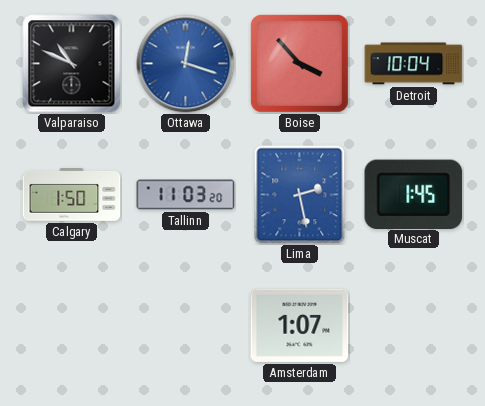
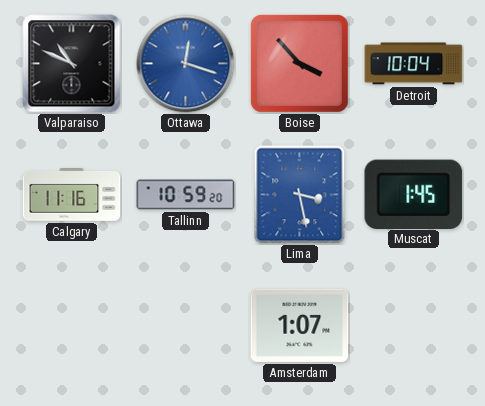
Calgary: 1:50 -> 11:16 (72, 195)
Tallinn: 11:03 -> 10:59 (186, 195)
Lima: 2:28 -> 3:28 (300, 195)
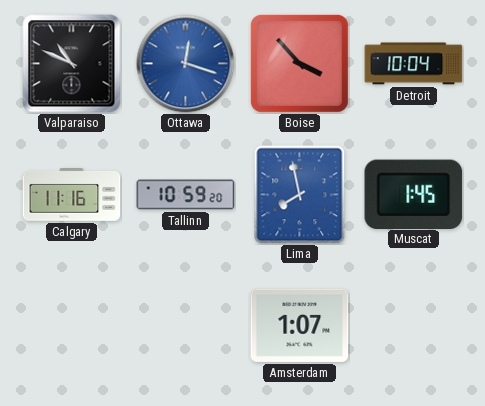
Lima: 3:28 -> 7:58 (300, 195)
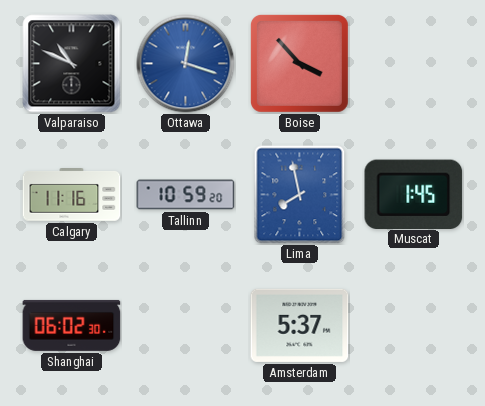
Detroit: 10:04 -> none (414, 64)
Shanghai: none -> 06:02 (72, 325)
Amsterdam: 1:07 -> 5:37 (300, 325)
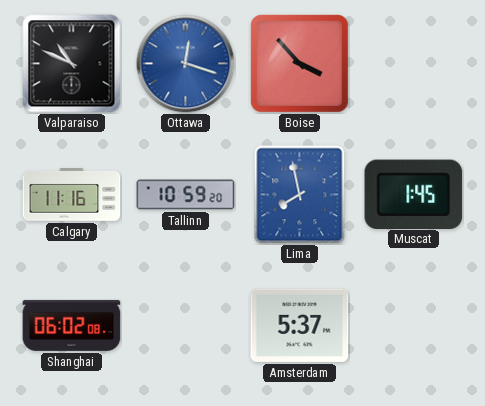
Shanghai: 06:02:30 -> 06:02:08 (72, 325)
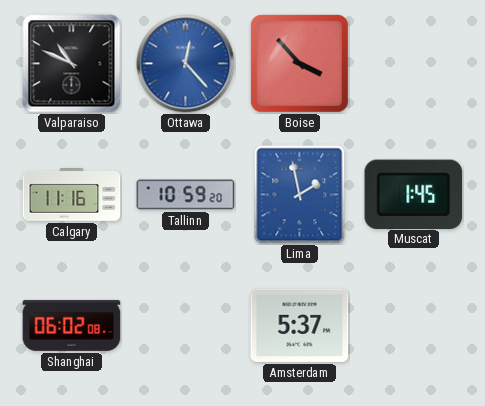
Ottawa: 12:18 -> 12:23 (186, 64)
Lima: 7:58 -> 1:58 (300, 195)
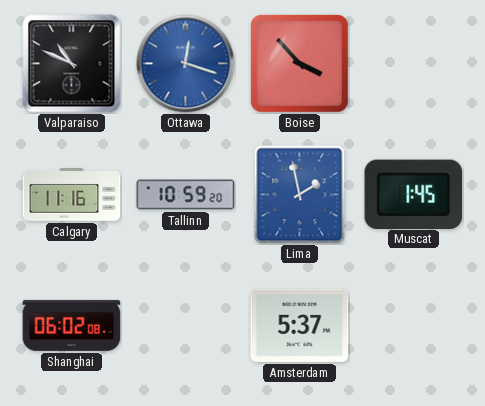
Ottawa: 12:23 -> 12:18 (186, 64)
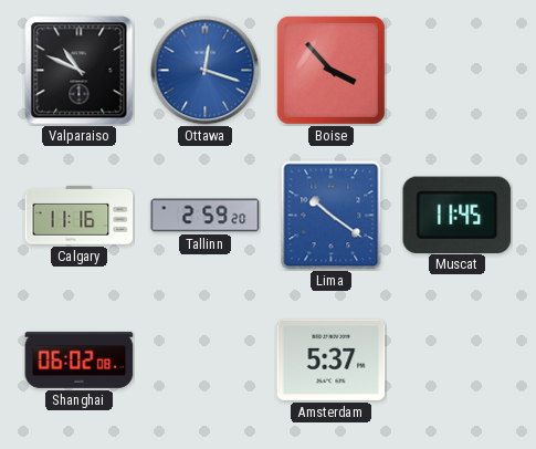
Tallinn: 10:59 -> 2:59 (206, 216)
Lima: 1:58 -> 10:21 (332, 216)
Muscat: 1:45 -> 11:45 (458, 215)
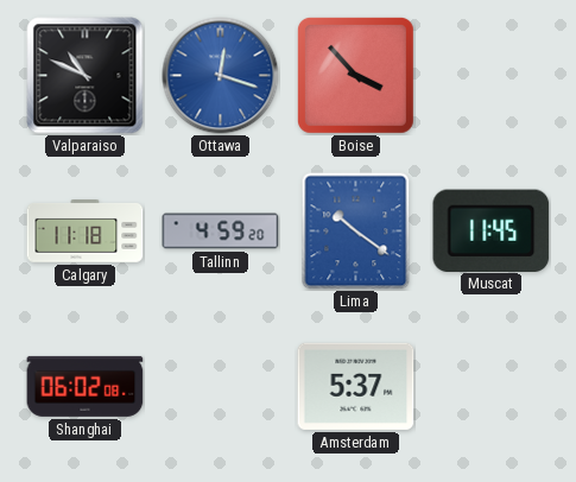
Calgary: 11:16 -> 11:18 (86, 232)
Tallinn: 2:59 -> 4:59 (221, 232)
